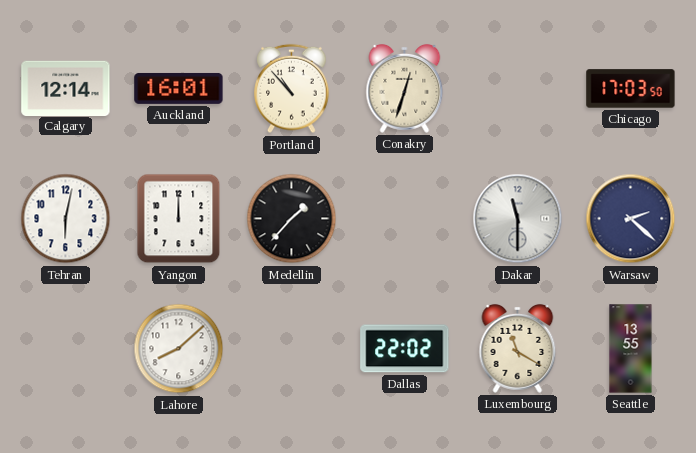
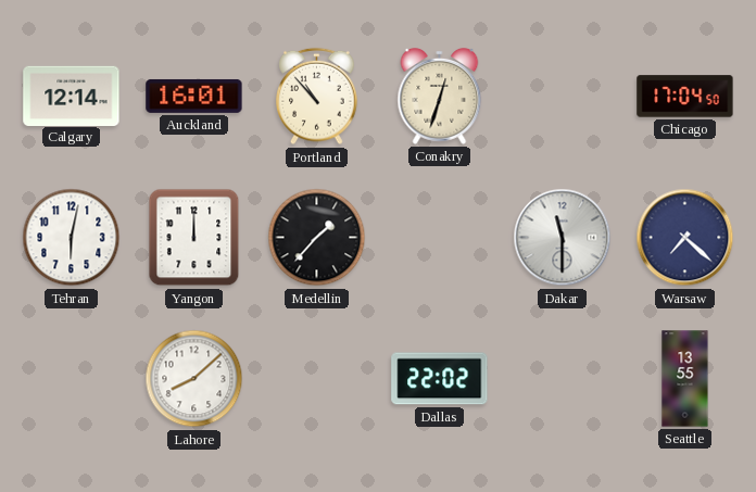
Chicago: 17:03 -> 17:04 (685, 97)
Warsaw: 2:22 -> 7:22 (685, 238)
Luxembourg: 11:20 -> none (518, 348)
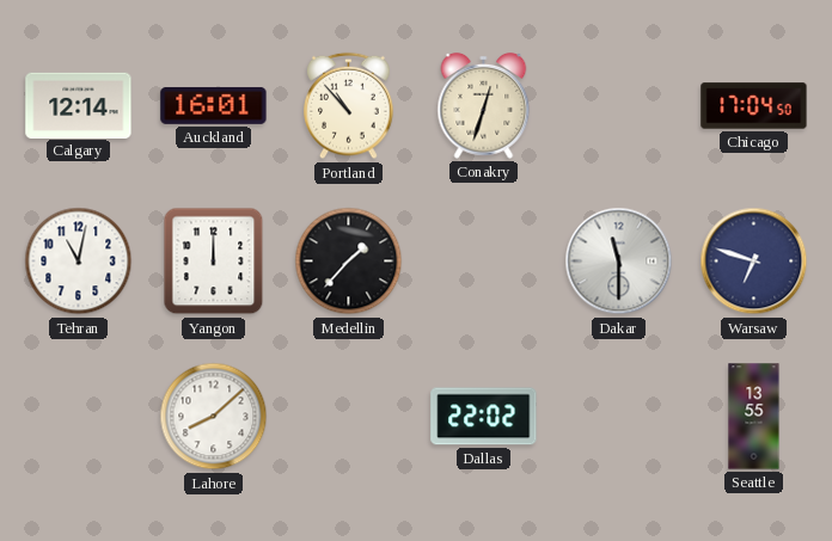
Tehran: 6:02 -> 11:02 (79, 262)
Warsaw: 7:22 -> 6:48 (754, 262)
